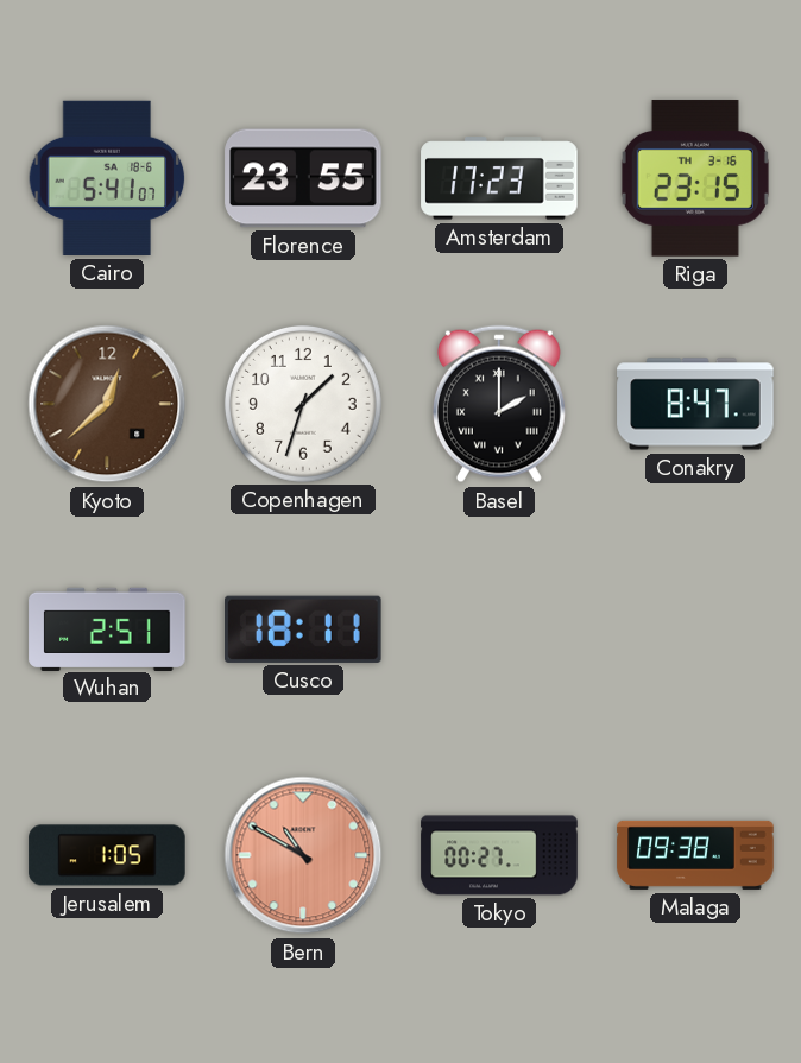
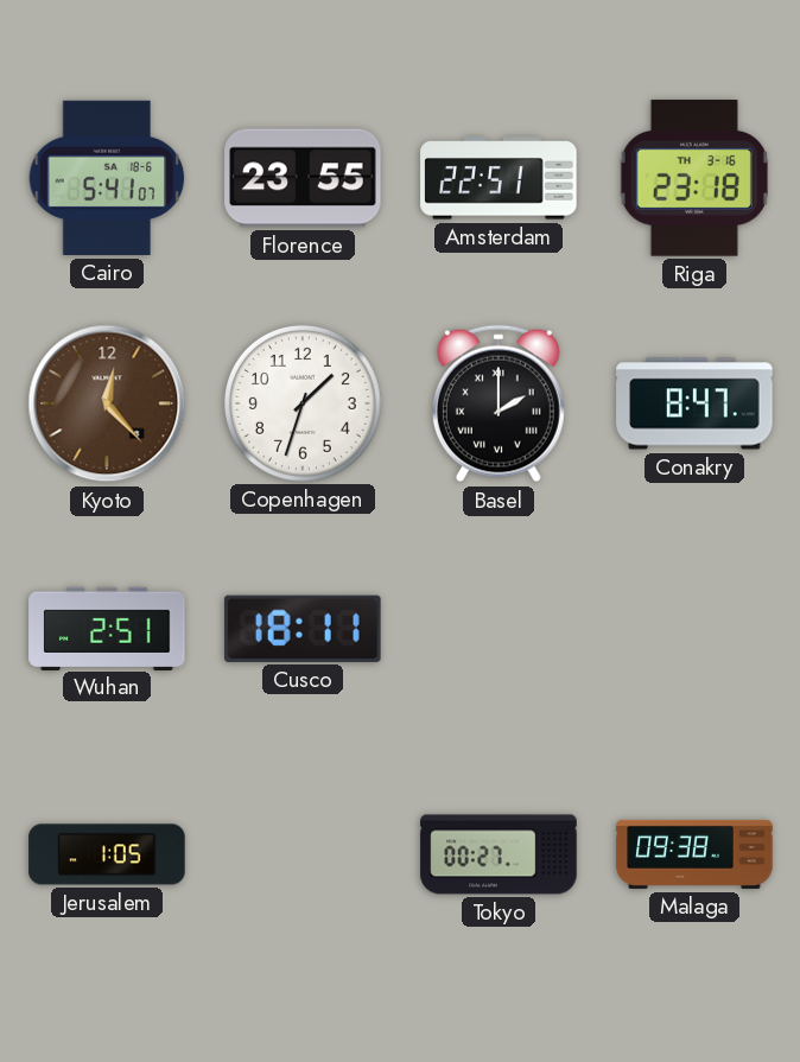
Amsterdam: 17:23 -> 22:51 (499, 178)
Riga: 23:15 -> 23:18 (694, 178)
Kyoto: 12:38 -> 12:23 (107, 403)
Bern: 10:50 -> none (303, 855)
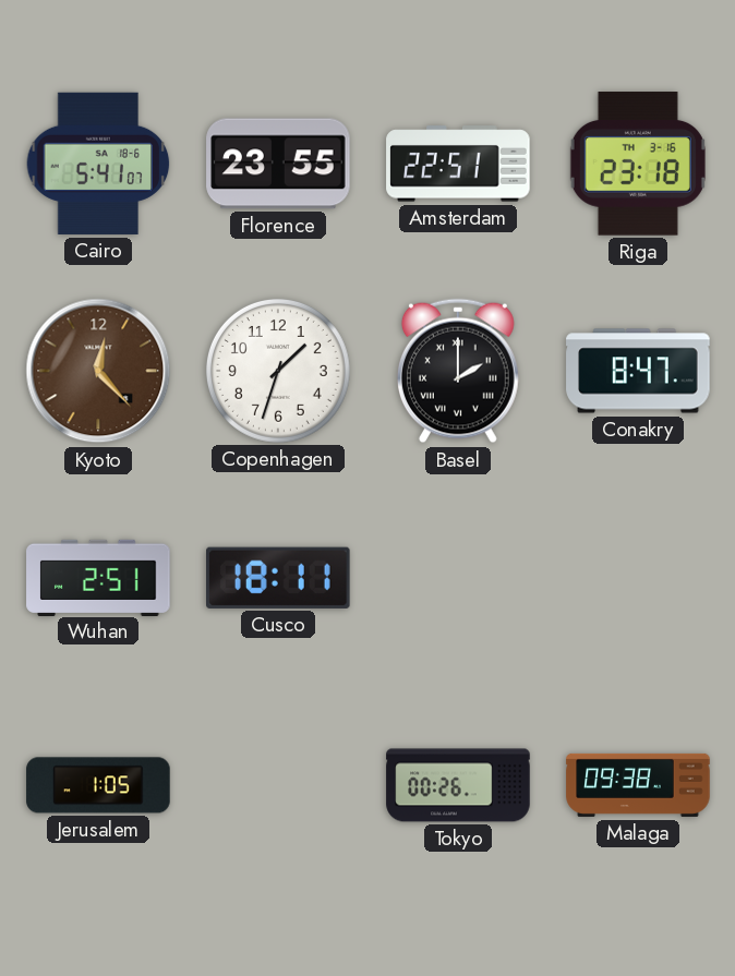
Tokyo: 00:27 -> 00:26 (458, 785)
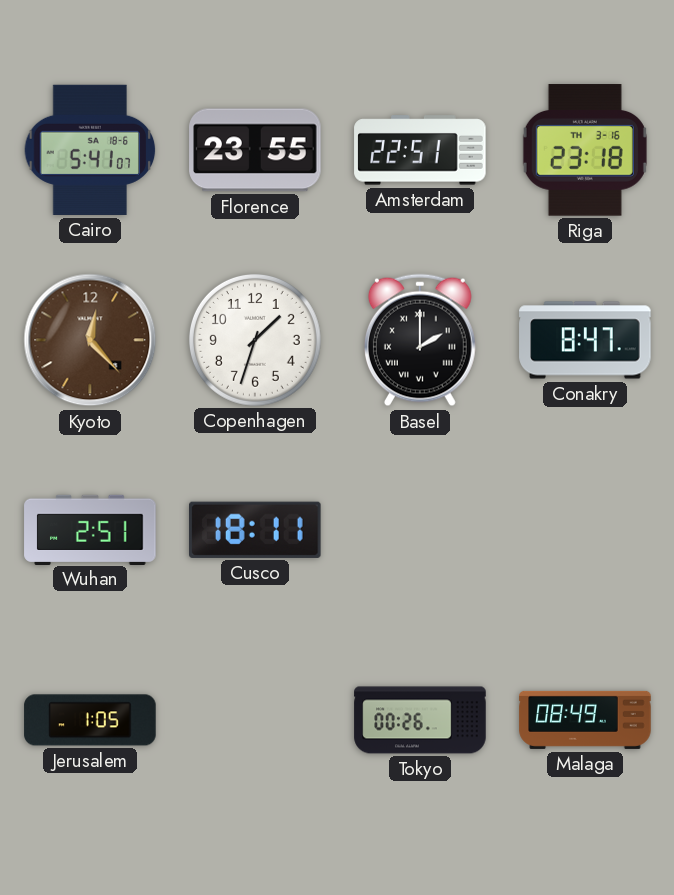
Malaga: 09:38 -> 08:49 (585, 720)
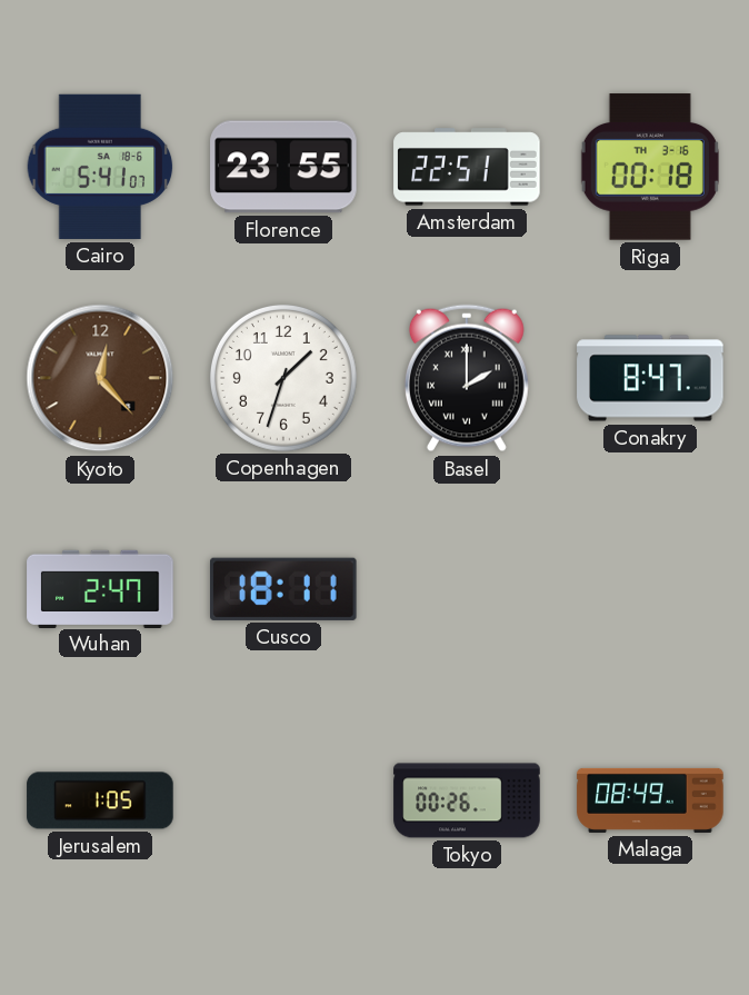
Riga: 23:18 -> 00:18 (650, 167)
Wuhan: 2:51 -> 2:47 (100, 588)
